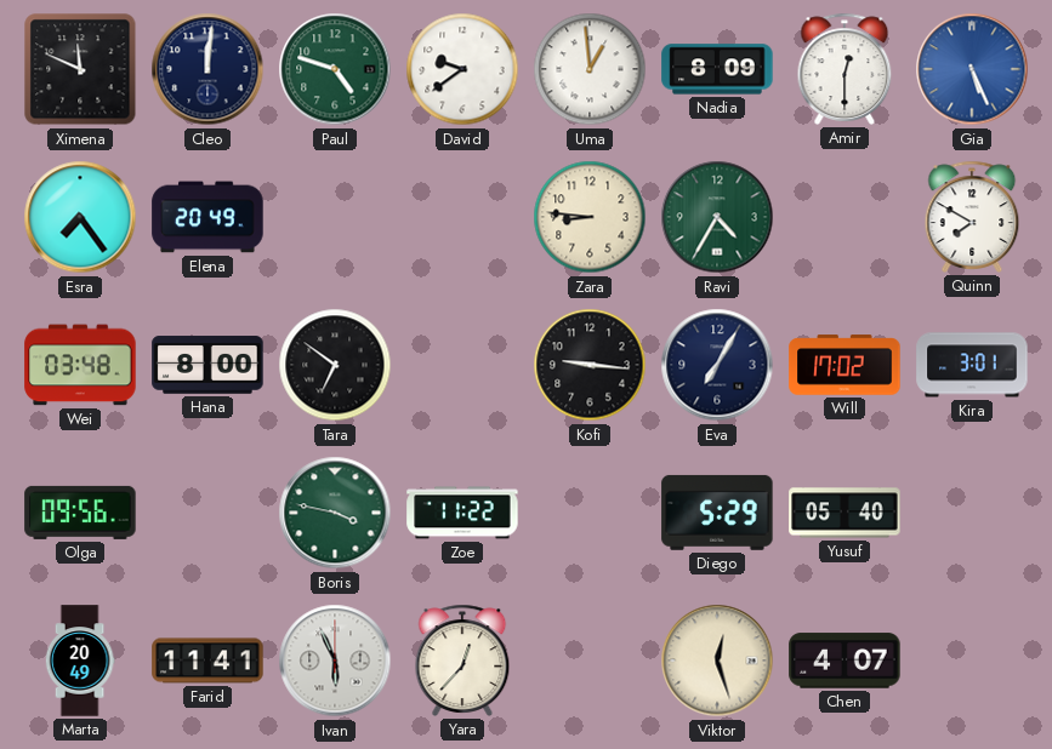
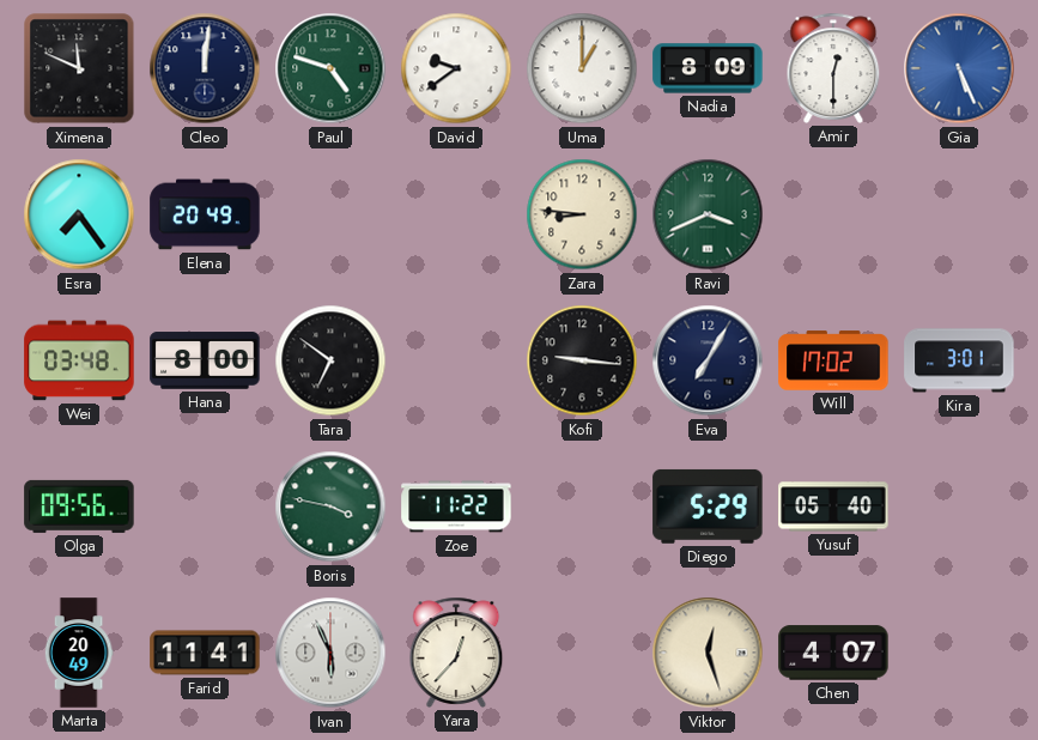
Uma: 12:59 -> 1:00 (582, 68)
Ravi: 4:35 -> 3:41 (708, 214)
Quinn: 7:50 -> none (972, 217)
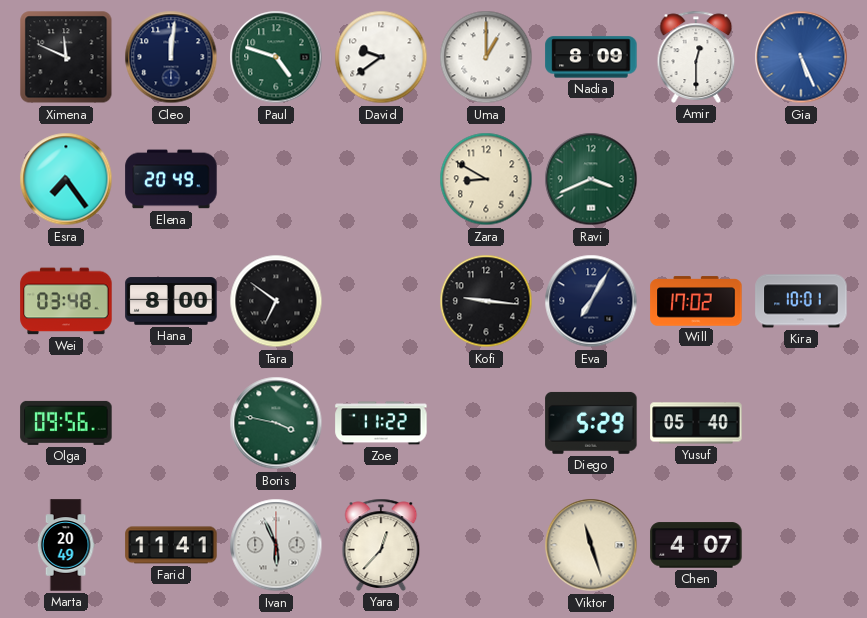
Zara: 8:46 -> 8:50 (486, 179)
Kira: 3:01 -> 10:01 (801, 301)
Viktor: 12:27 -> 11:27 (591, 545)
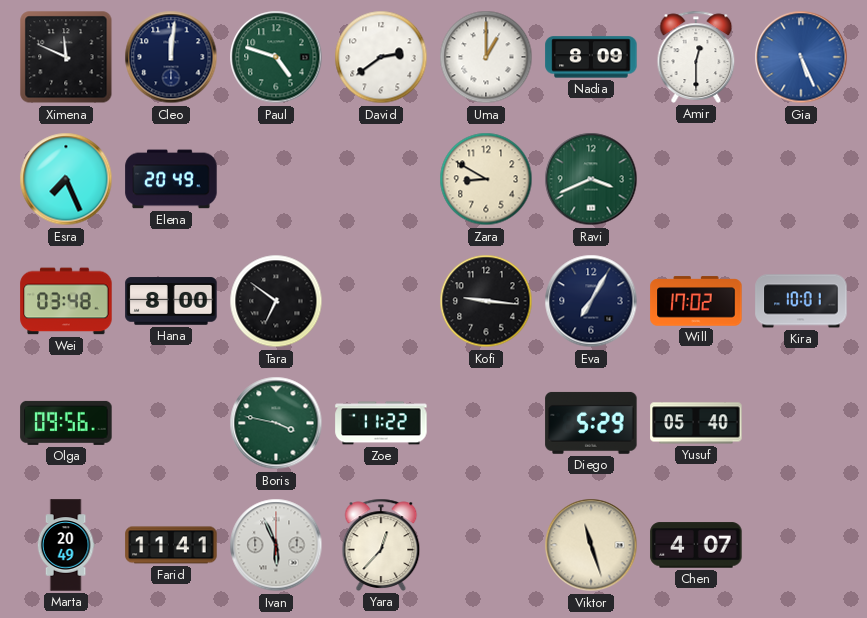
David: 9:39 -> 2:39 (381, 57)
Esra: 7:24 -> 7:26 (66, 179)
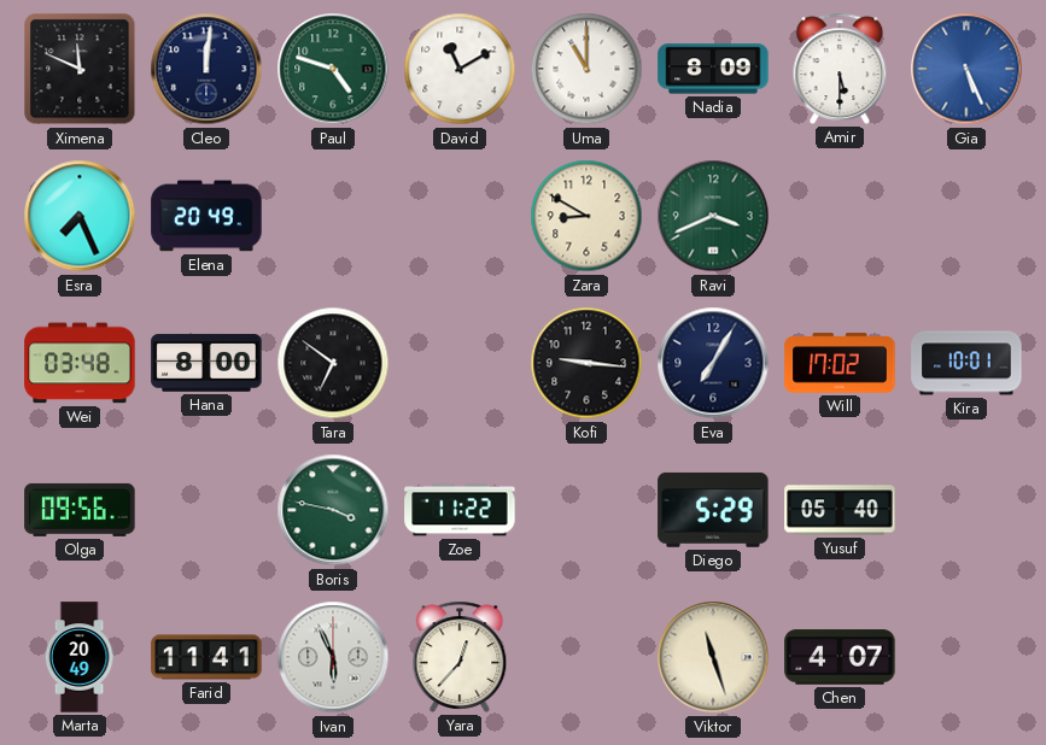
David: 2:39 -> 11:10 (460, 69)
Uma: 1:00 -> 11:00 (586, 69)
Amir: 12:30 -> 5:30 (840, 69)
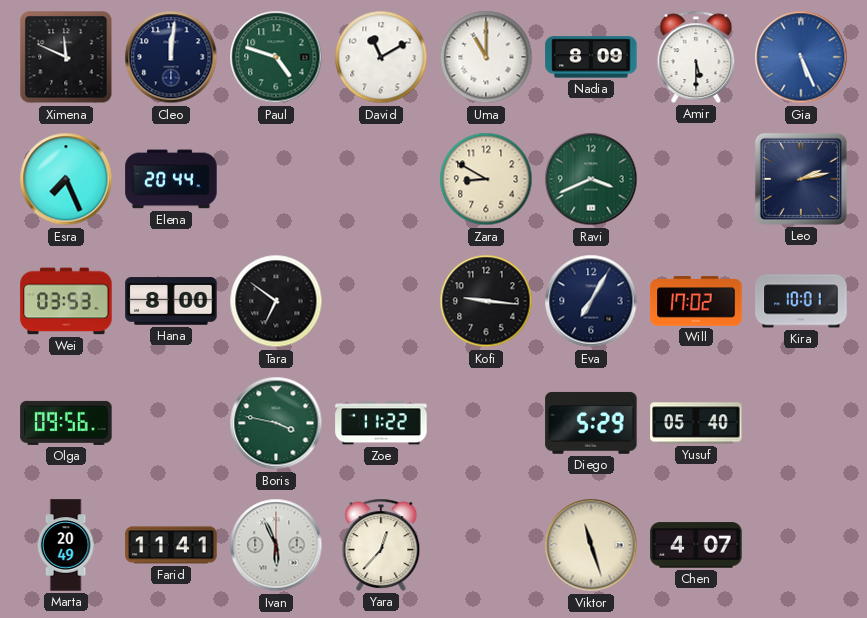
Elena: 20:49 -> 20:44 (171, 179)
Leo: none -> 2:13 (801, 179)
Wei: 03:48 -> 03:53 (66, 301)
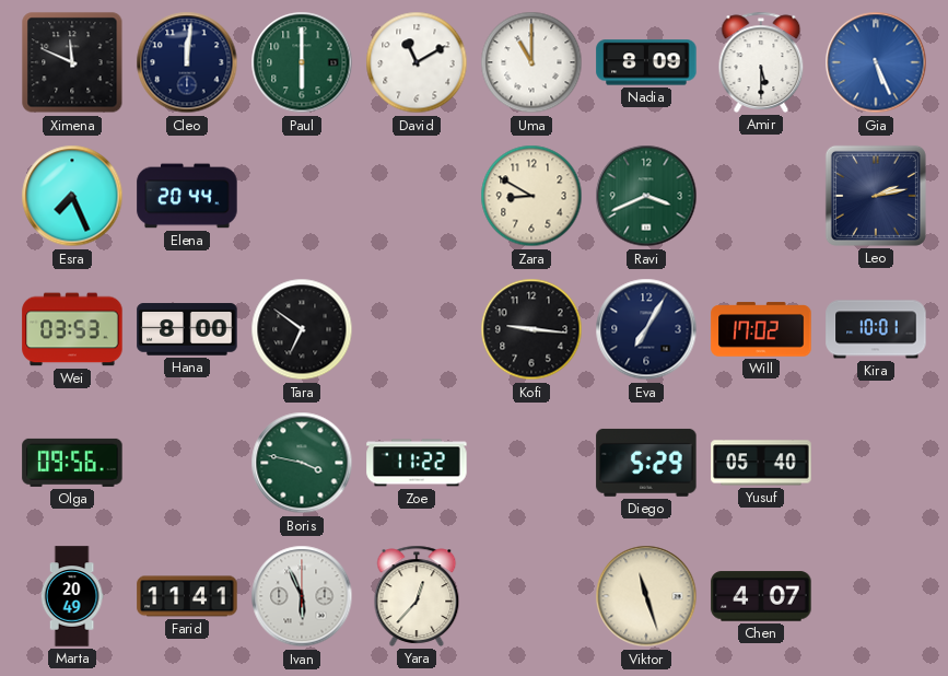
Paul: 4:48 -> 6:00 (302, 62)
